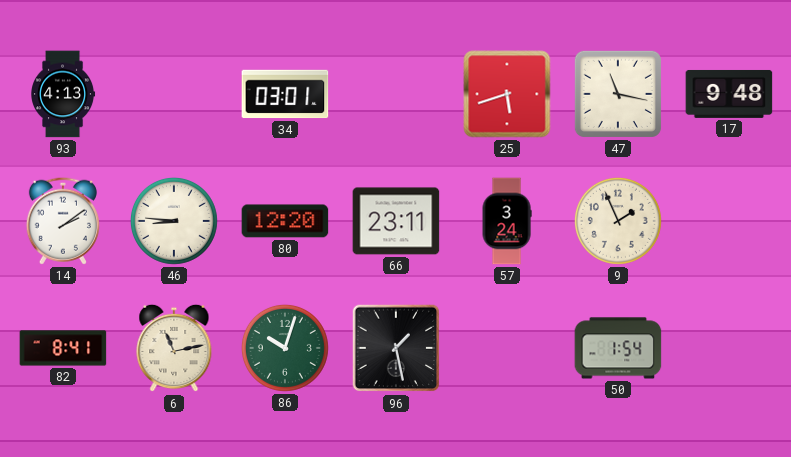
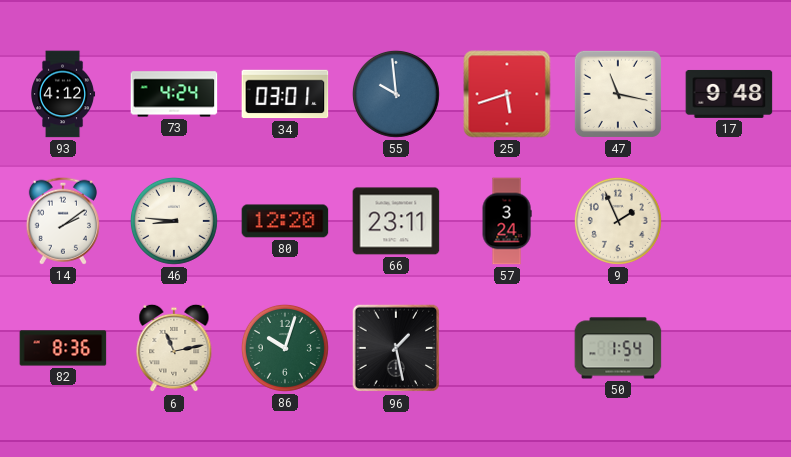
93: 4:13 -> 4:12 (64, 94)
73: none -> 4:24 (174, 94)
55: none -> 9:59 (396, 94)
82: 8:41 -> 8:36 (63, 348)
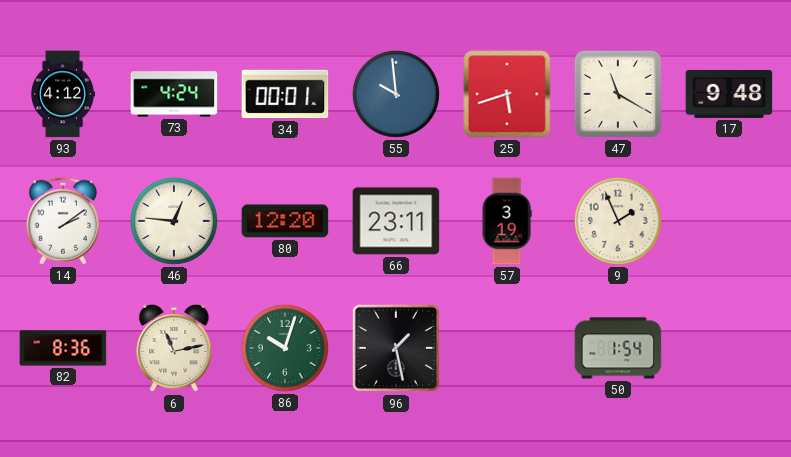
34: 03:01 -> 00:01 (285, 94)
47: 11:17 -> 11:20 (618, 94)
46: 8:46 -> 12:46 (174, 221)
57: 3:24 -> 3:19 (507, 221)
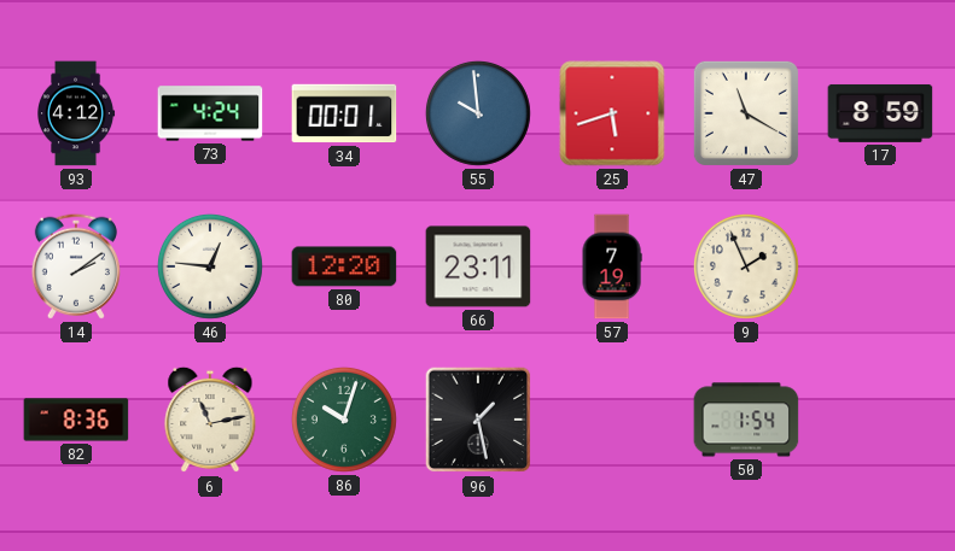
17: 9:48 -> 8:59 (880, 113)
57: 3:19 -> 7:19 (612, 266)
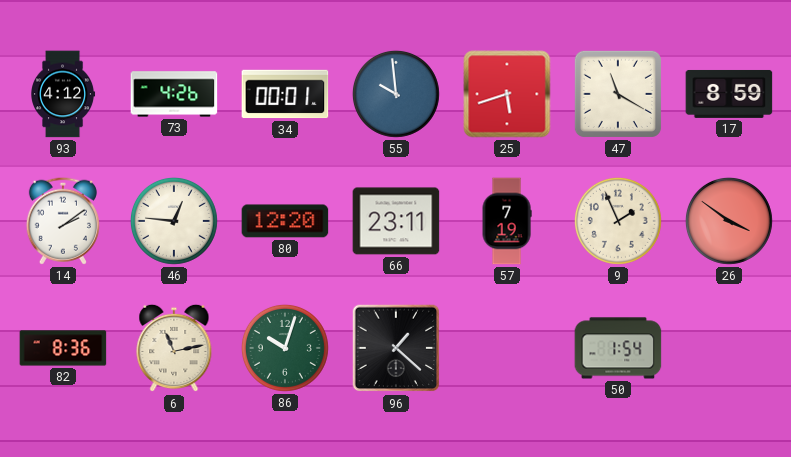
73: 4:24 -> 4:26 (174, 94)
26: none -> 3:51 (729, 221)
96: 1:28 -> 1:22 (396, 348)
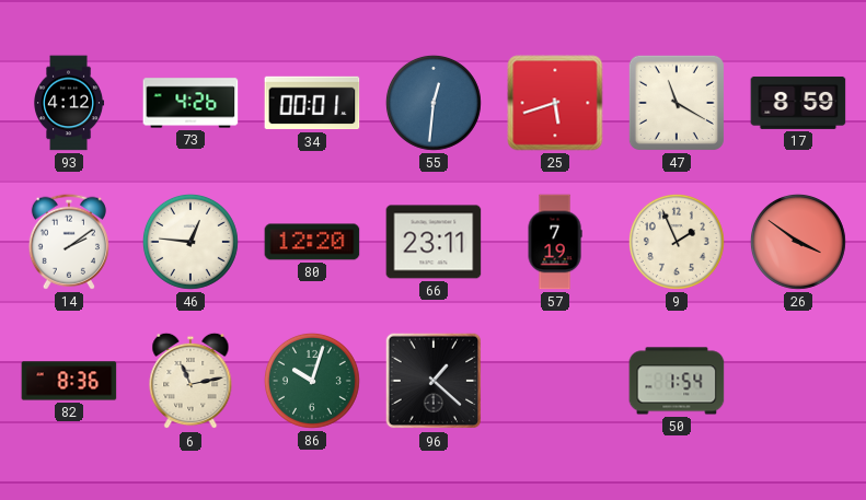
55: 9:59 -> 12:31 (434, 103)
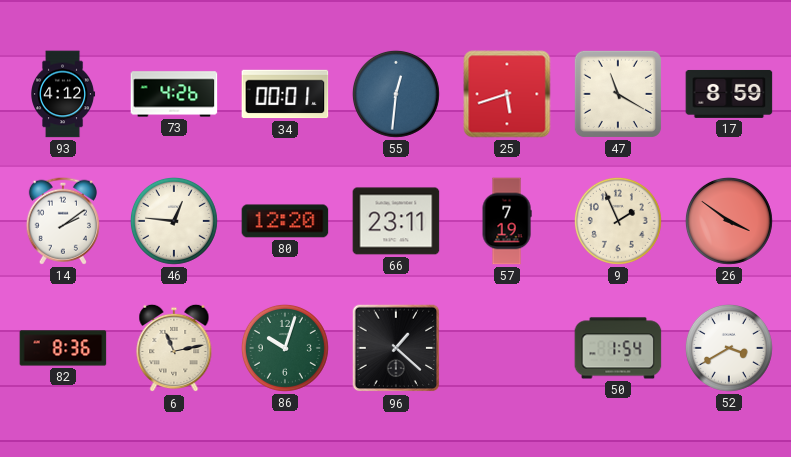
52: none -> 3:40 (729, 348)
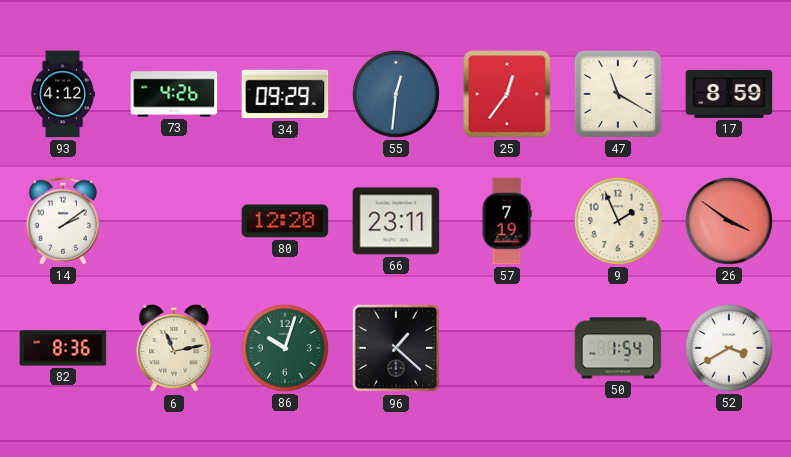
34: 00:01 -> 09:29 (285, 94)
25: 5:42 -> 12:36 (507, 94)
46: 12:46 -> none (174, 221)
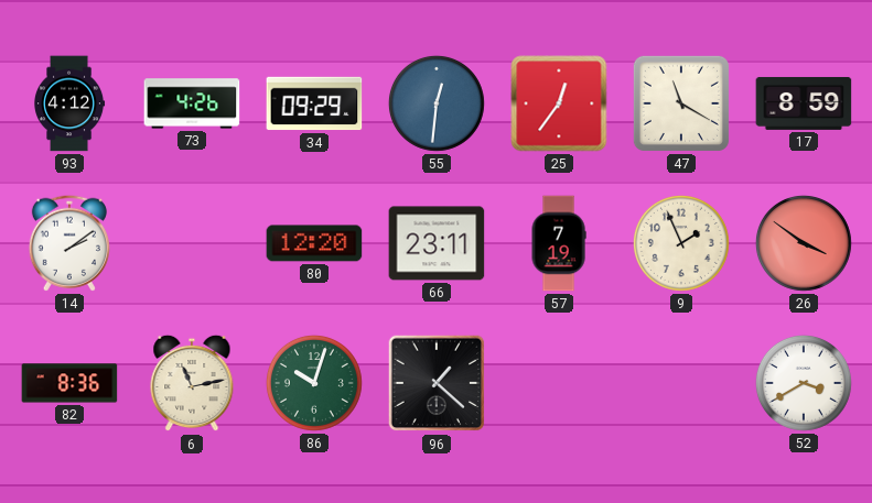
50: 1:54 -> none (618, 348)
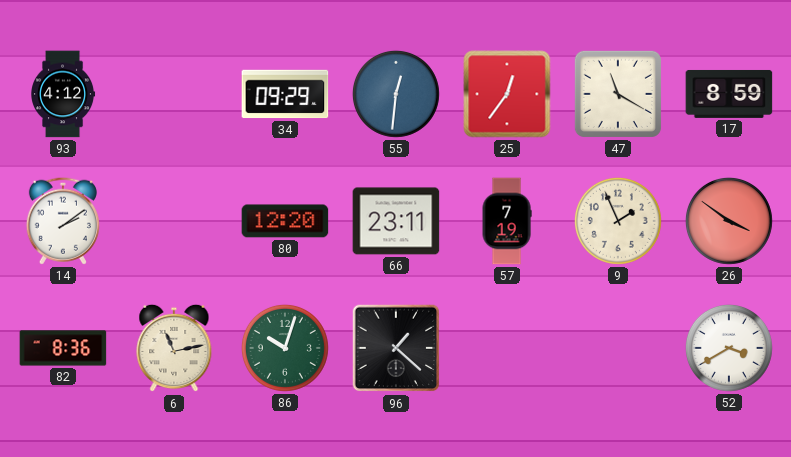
73: 4:26 -> none (192, 103)
